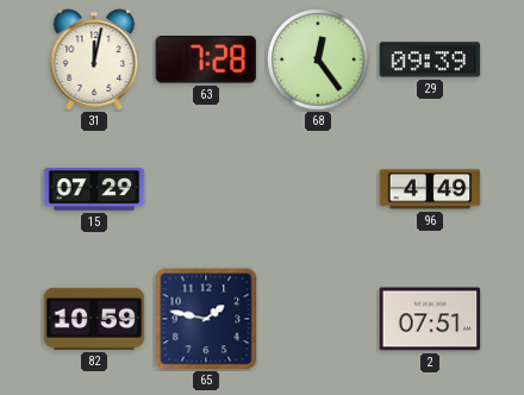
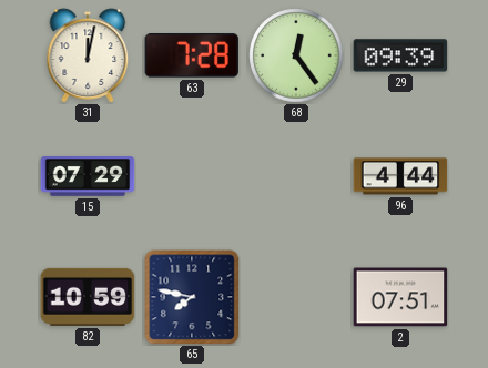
96: 4:49 -> 4:44 (400, 176)
65: 1:47 -> 7:47 (192, 297)
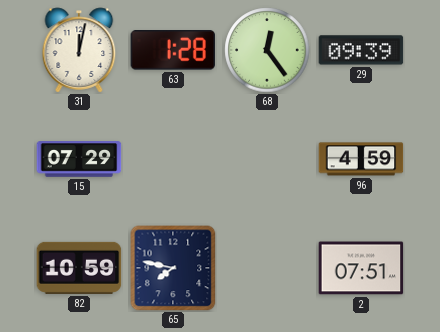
63: 7:28 -> 1:28 (173, 51)
96: 4:44 -> 4:59 (361, 159)
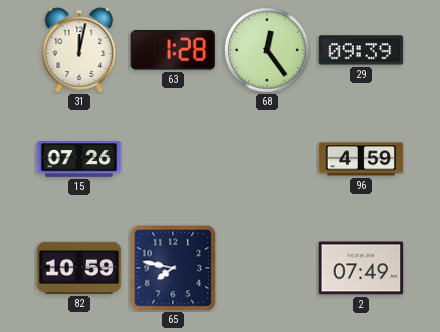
15: 07:29 -> 07:26 (79, 159)
2: 07:51 -> 07:49 (361, 268)
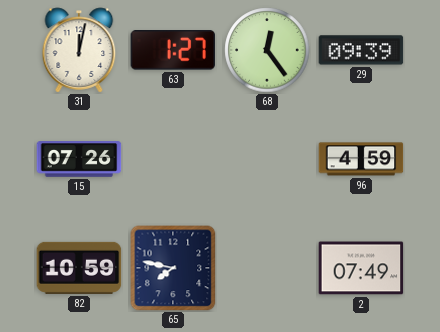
63: 1:28 -> 1:27 (173, 51)
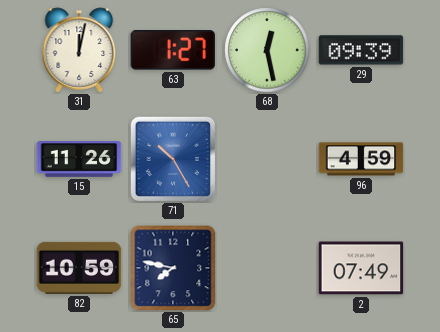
68: 12:24 -> 12:28 (267, 50)
15: 07:26 -> 11:26 (79, 159)
71: none -> 10:25 (172, 158)
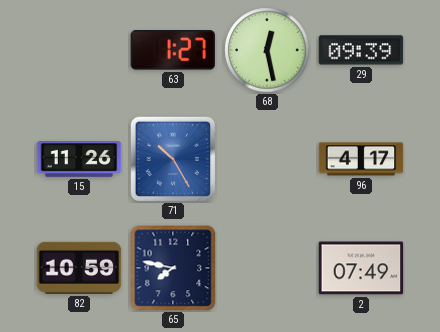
31: 12:02 -> none (79, 50)
96: 4:59 -> 4:17 (361, 159)
